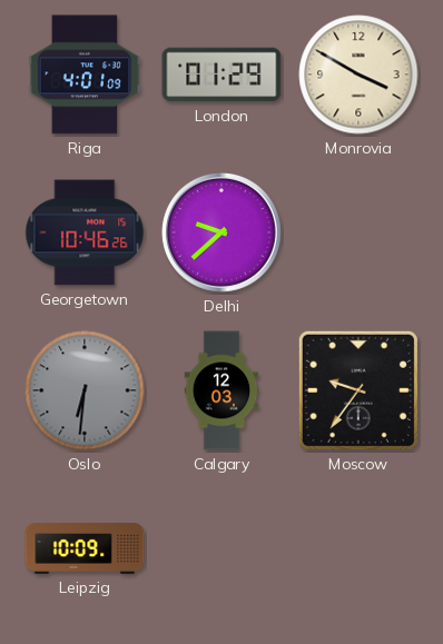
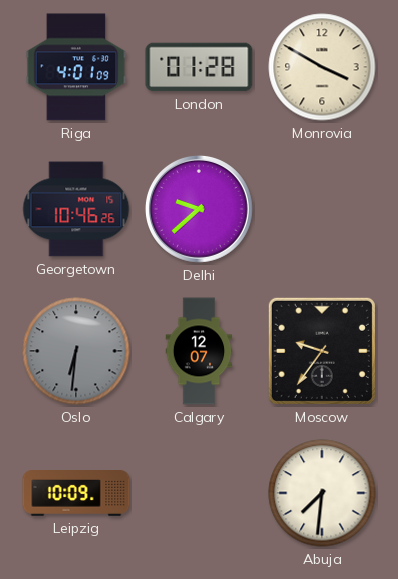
London: 01:29 -> 01:28 (199, 67)
Calgary: 12:03 -> 12:07 (199, 351)
Abuja: none -> 7:31 (322, 493)
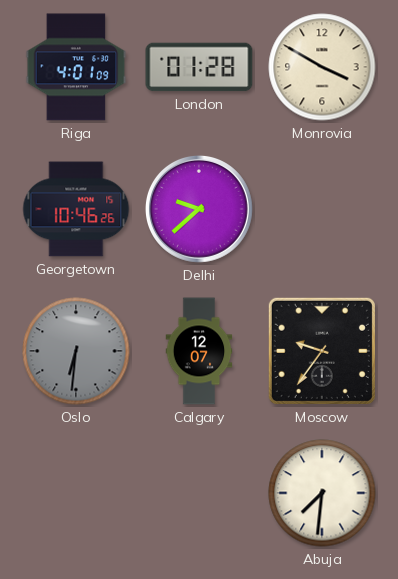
Leipzig: 10:09 -> none (76, 494)
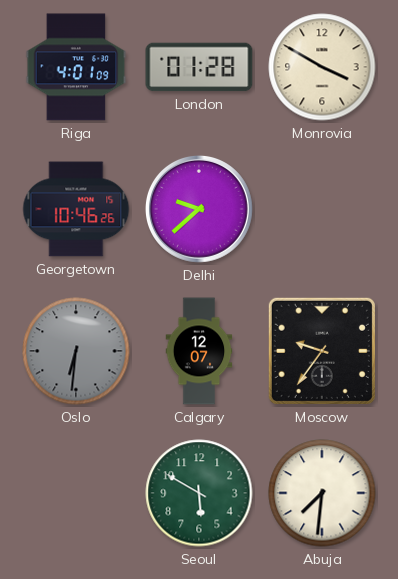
Seoul: none -> 5:50 (199, 493)
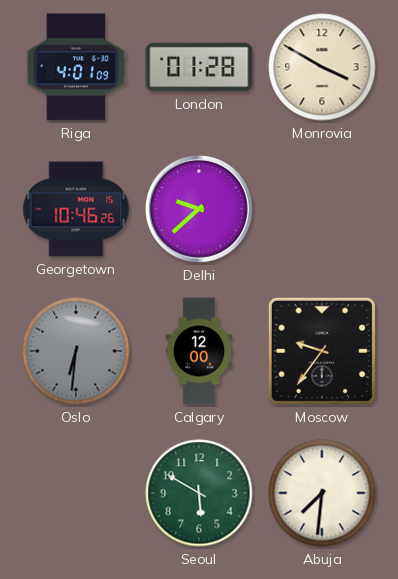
Calgary: 12:07 -> 12:00 (199, 351)
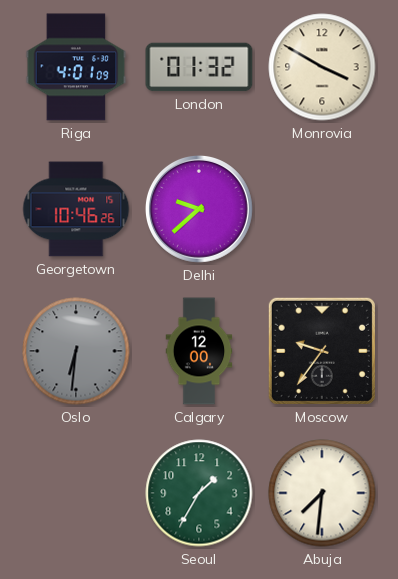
London: 01:28 -> 01:32 (199, 67)
Seoul: 5:50 -> 1:35 (199, 493)
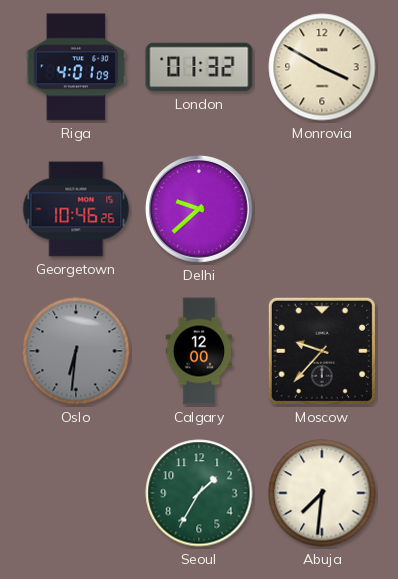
Moscow: 9:36 -> 9:37 (322, 351)
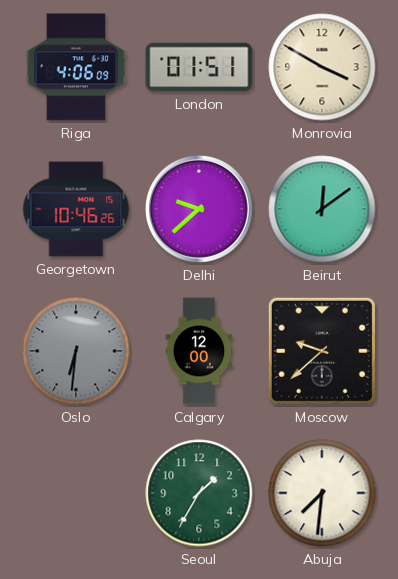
Riga: 4:01 -> 4:06 (76, 67)
London: 01:32 -> 01:51 (199, 67)
Beirut: none -> 12:09 (322, 209)
Moscow: 9:37 -> 9:38 (322, 351)
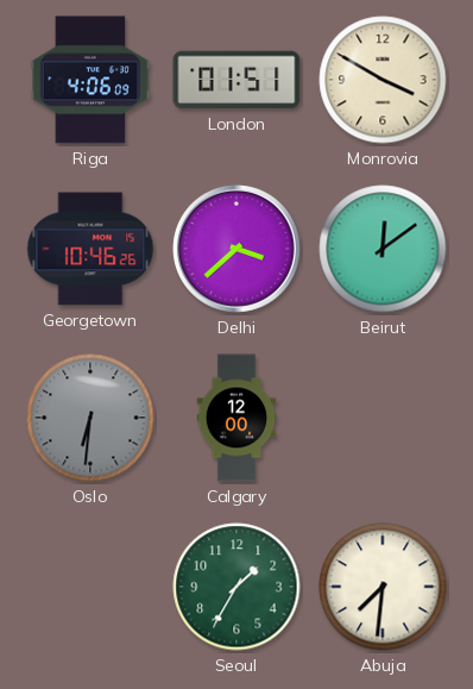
Delhi: 9:38 -> 3:38 (236, 249)
Moscow: 9:38 -> none (322, 351)
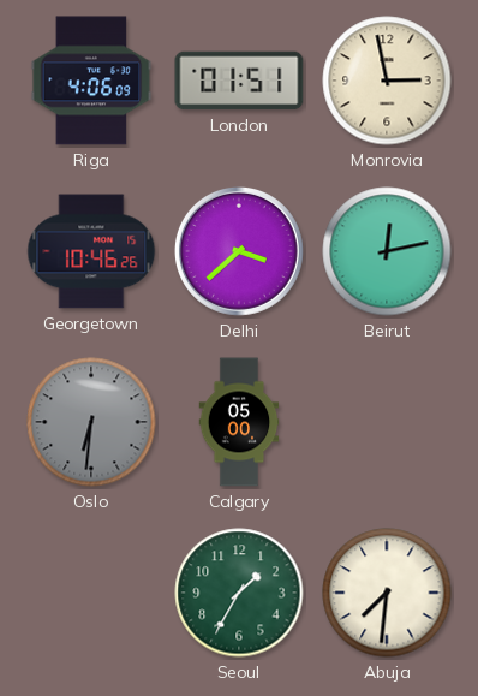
Monrovia: 3:50 -> 2:58 (387, 81)
Beirut: 12:09 -> 12:13 (387, 251)
Calgary: 12:00 -> 05:00 (239, 422)
